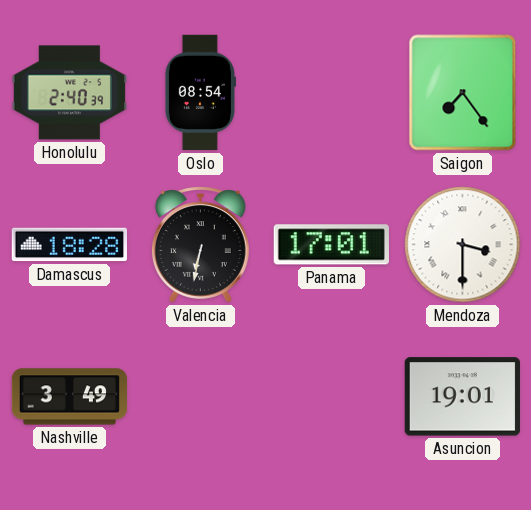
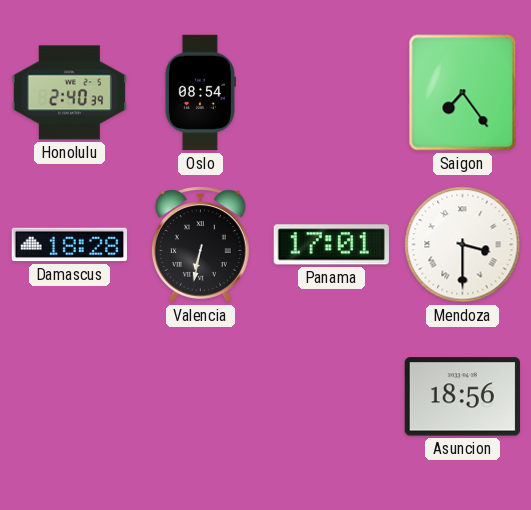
Nashville: 3:49 -> none (70, 397)
Asuncion: 19:01 -> 18:56 (462, 397)
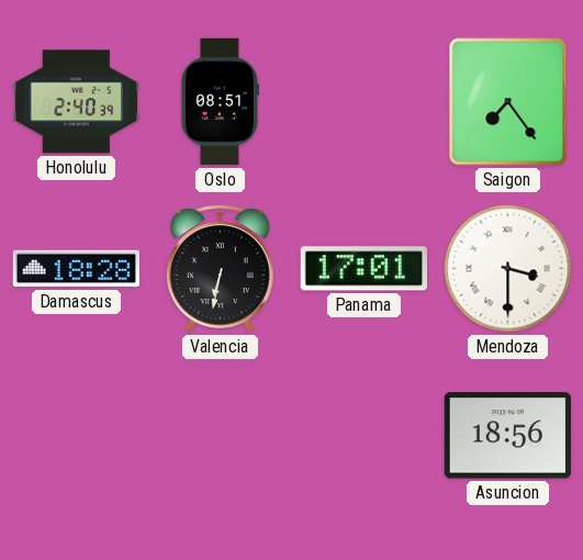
Oslo: 08:54 -> 08:51 (220, 102)
